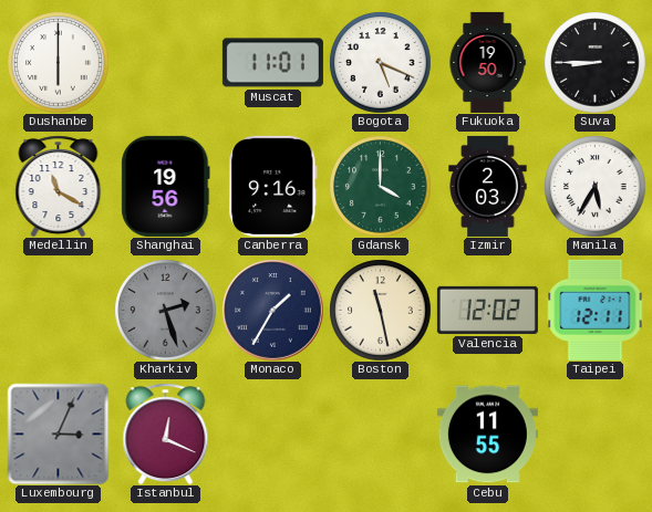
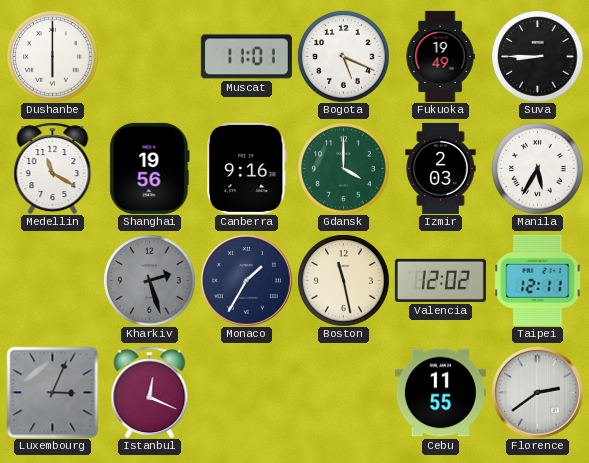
Fukuoka: 19:50 -> 19:49 (440, 56)
Florence: none -> 2:39 (537, 392)
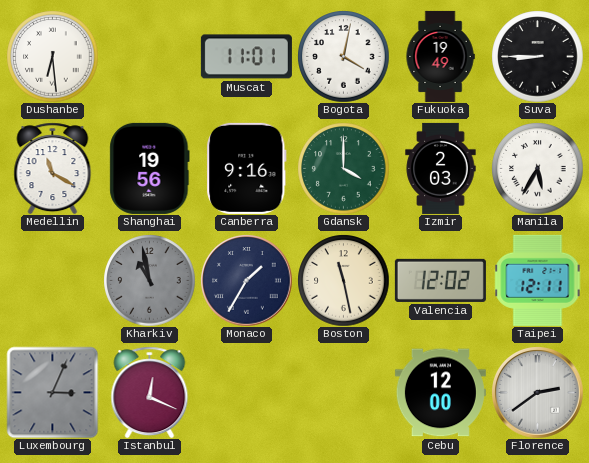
Dushanbe: 6:00 -> 6:29 (52, 56)
Bogota: 5:19 -> 4:02 (343, 56)
Kharkiv: 2:27 -> 10:58 (149, 280)
Cebu: 11:55 -> 12:00 (440, 393)
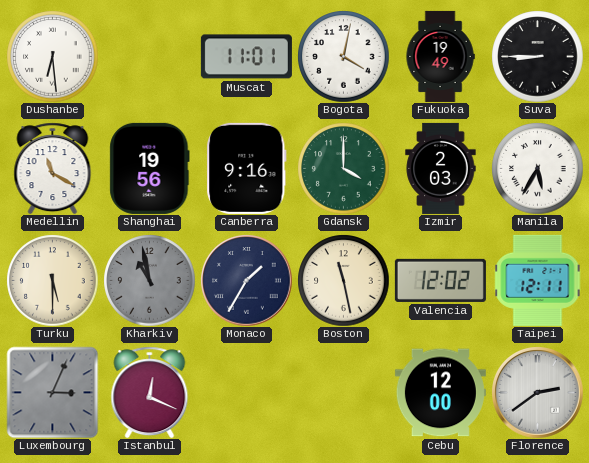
Turku: none -> 5:30 (52, 280)
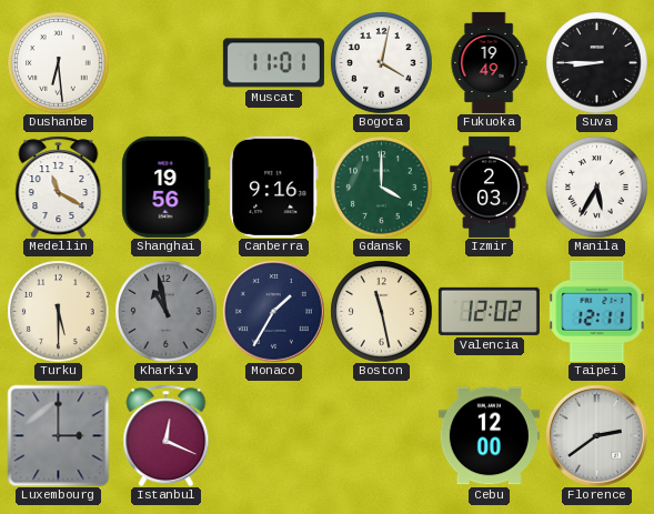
Luxembourg: 3:04 -> 3:00 (58, 435)
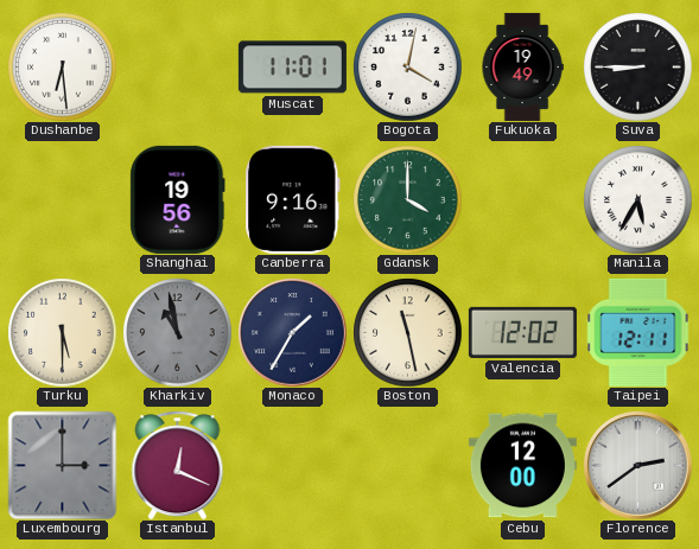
Medellin: 11:20 -> none (59, 187)
Izmir: 2:03 -> none (490, 187)
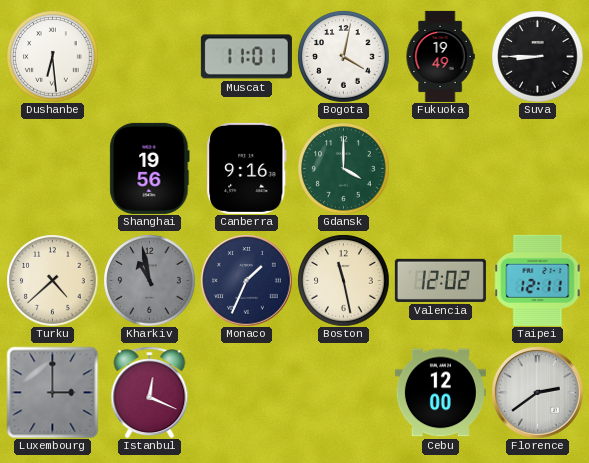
Manila: 5:35 -> none (637, 199)
Turku: 5:30 -> 4:38 (52, 280)
Monaco: 1:35 -> 1:34 (246, 280)
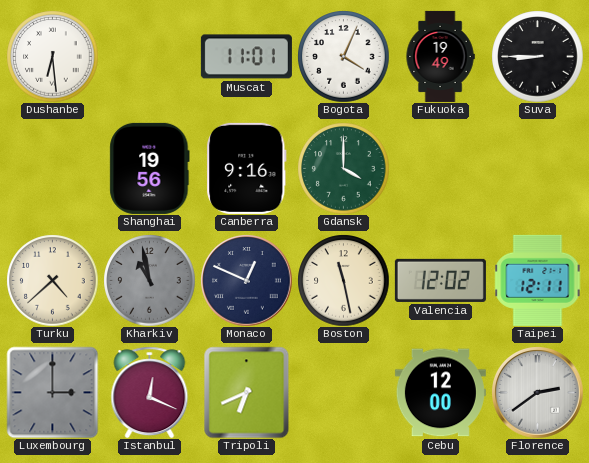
Bogota: 4:02 -> 4:04 (343, 56)
Monaco: 1:34 -> 12:49 (246, 280)
Tripoli: none -> 6:41 (247, 392)
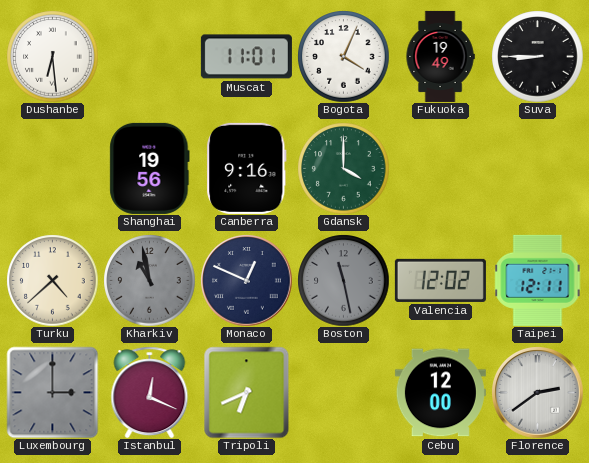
Boston dial: cream -> grey (343, 280)
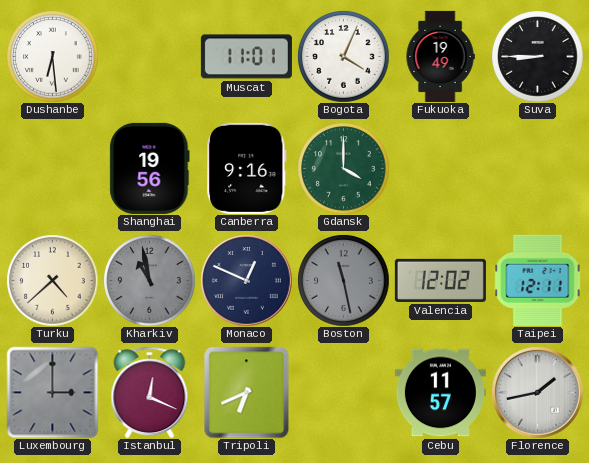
Cebu: 12:00 -> 11:57 (440, 393)
Florence: 2:39 -> 1:43 (537, 392)
